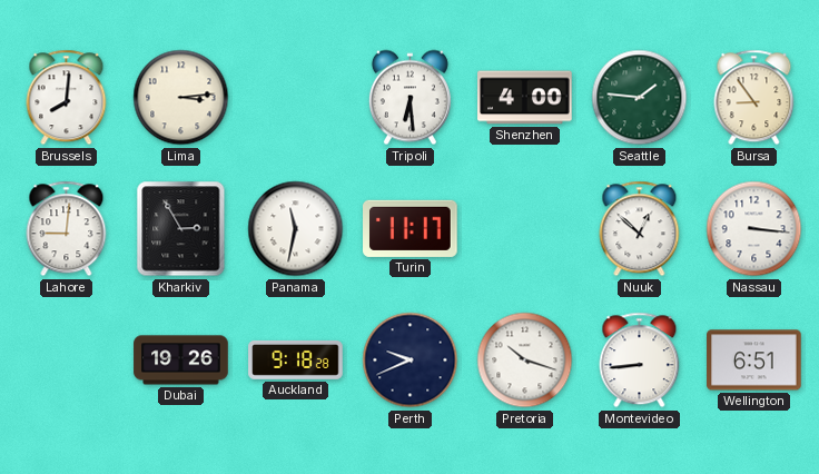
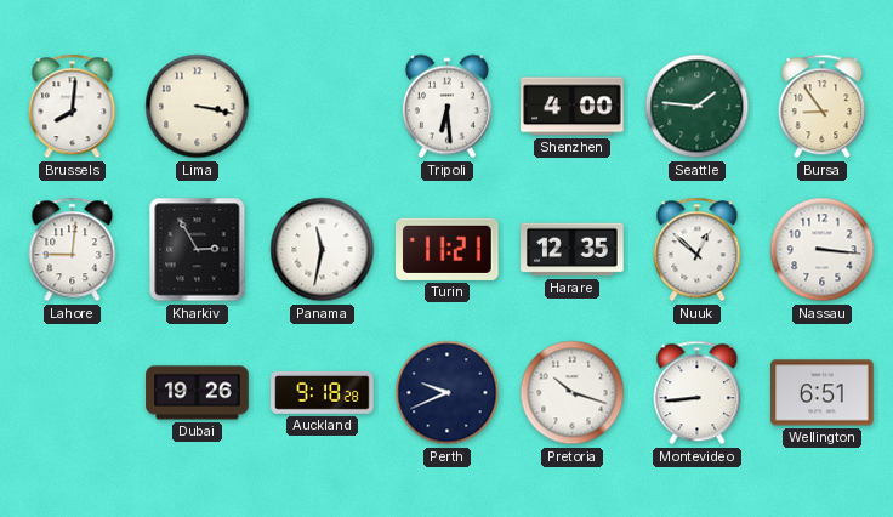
Lima: 3:14 -> 3:17 (198, 107)
Turin: 11:17 -> 11:21 (448, 249)
Harare: none -> 12:35 (573, 250)
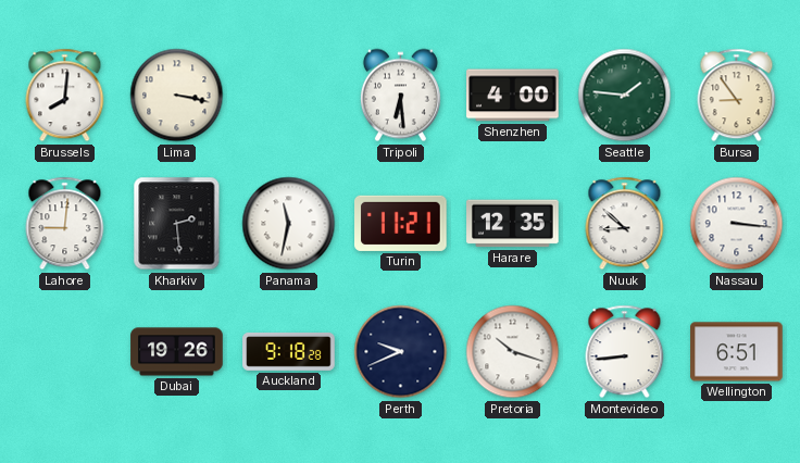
Kharkiv: 2:55 -> 2:29 (177, 224)
Nuuk: 12:52 -> 8:52 (625, 224)
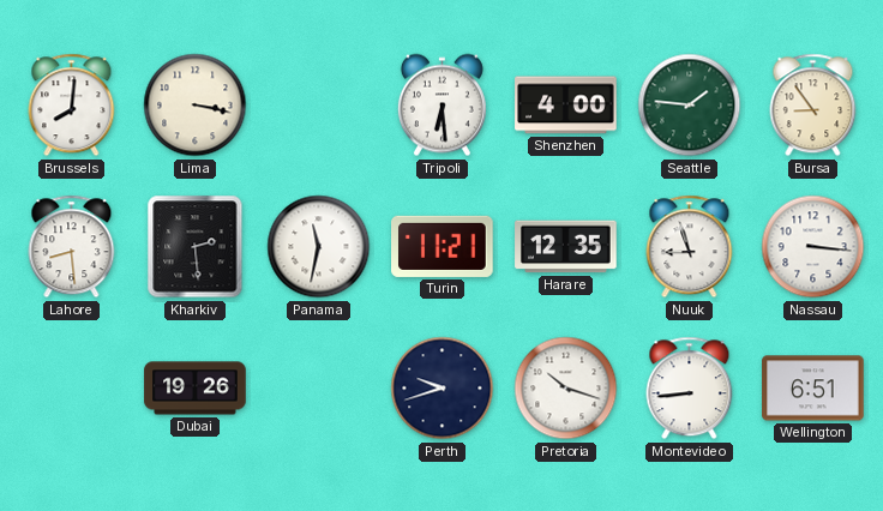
Lahore: 9:01 -> 8:29 (72, 247)
Nuuk: 8:52 -> 8:57 (690, 247)
Auckland: 9:18 -> none (289, 351)
Perth: 9:41 -> 9:42 (443, 389)
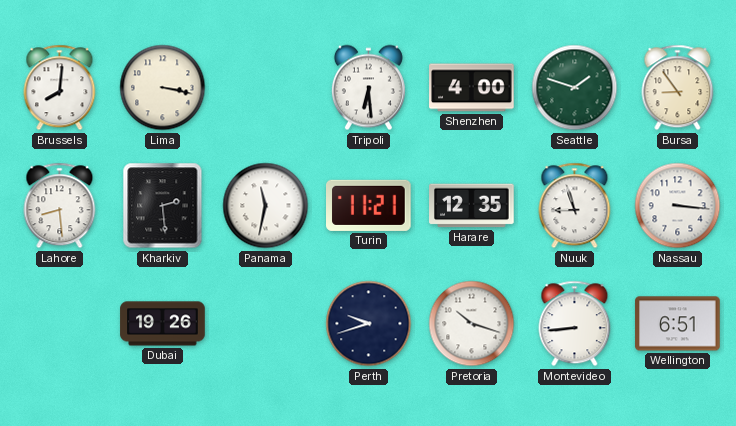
Seattle: 1:46 -> 1:48 (575, 88)
